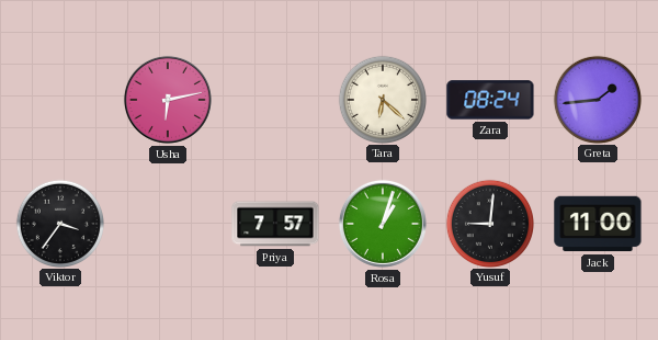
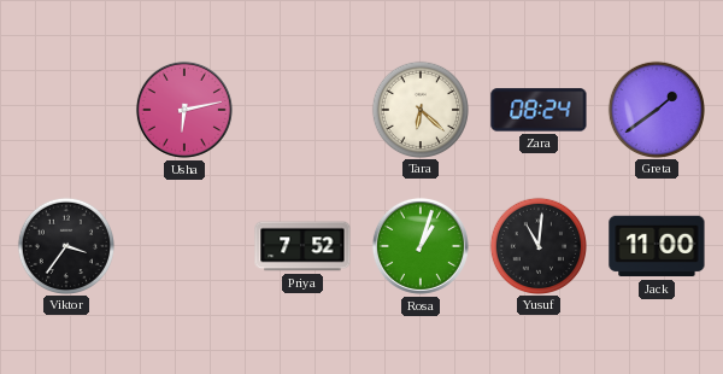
Greta: 1:44 -> 1:39 (656, 109)
Priya: 7:57 -> 7:52 (302, 246)
Yusuf: 9:01 -> 11:01 (537, 245)
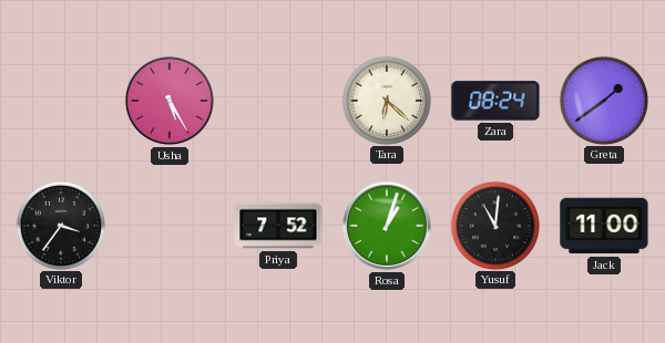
Usha: 6:13 -> 5:25 (170, 101)
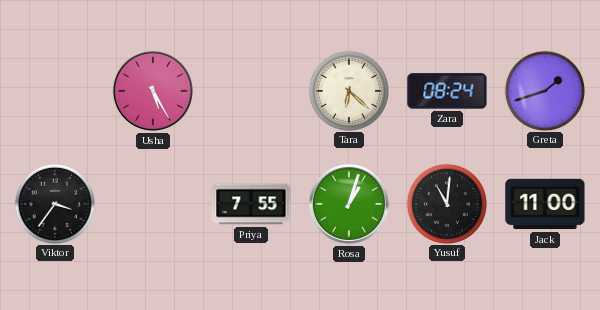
Greta: 1:39 -> 1:42 (544, 90)
Priya: 7:52 -> 7:55 (251, 204)
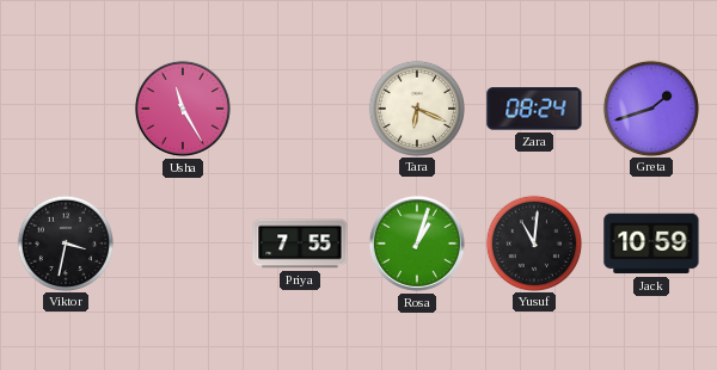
Usha: 5:25 -> 11:25 (183, 109)
Tara: 6:22 -> 6:19 (416, 107)
Viktor: 3:36 -> 3:32 (65, 242)
Jack: 11:00 -> 10:59 (651, 243)
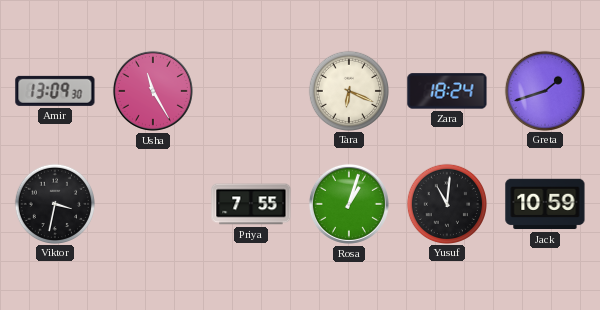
Amir: none -> 13:09 (55, 91)
Zara: 08:24 -> 18:24 (447, 91)
